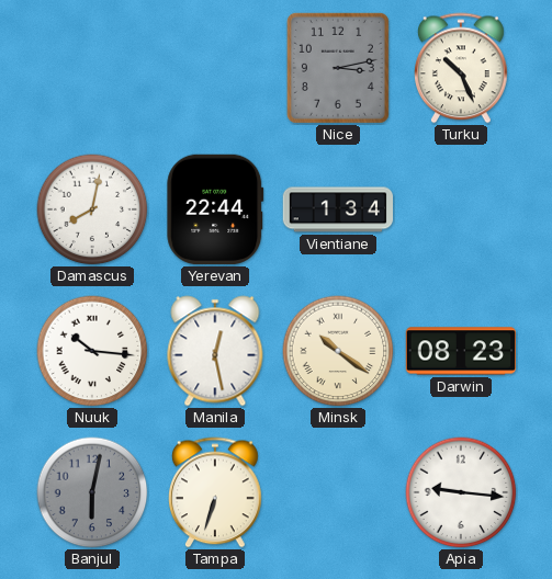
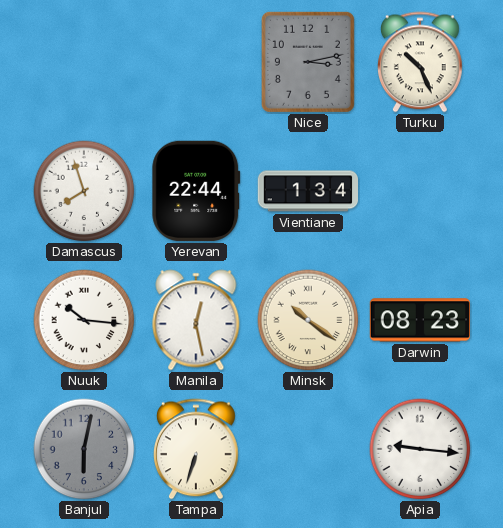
Damascus: 8:02 -> 7:57 (84, 191)
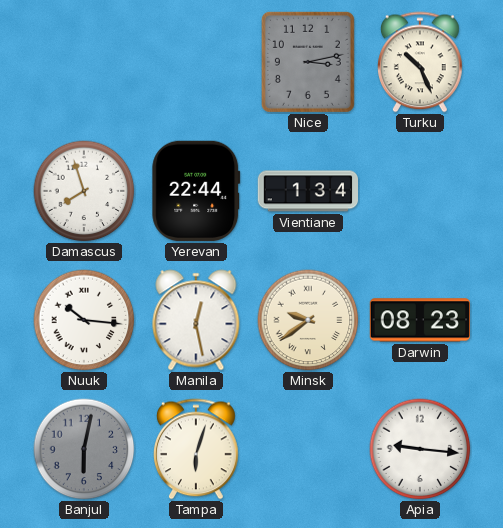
Minsk: 10:21 -> 9:39 (308, 320)
Tampa: 6:33 -> 6:03 (197, 449)
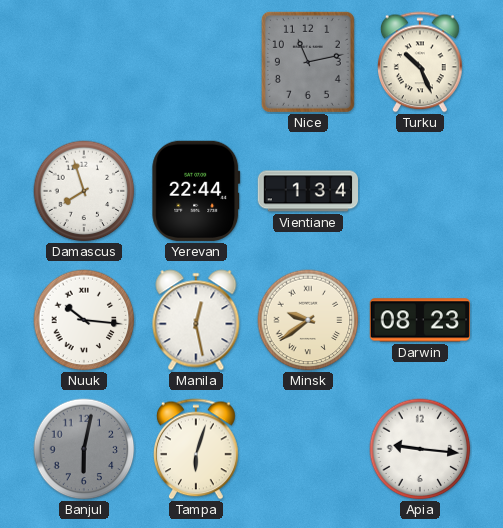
Nice: 3:13 -> 11:13 (308, 62)
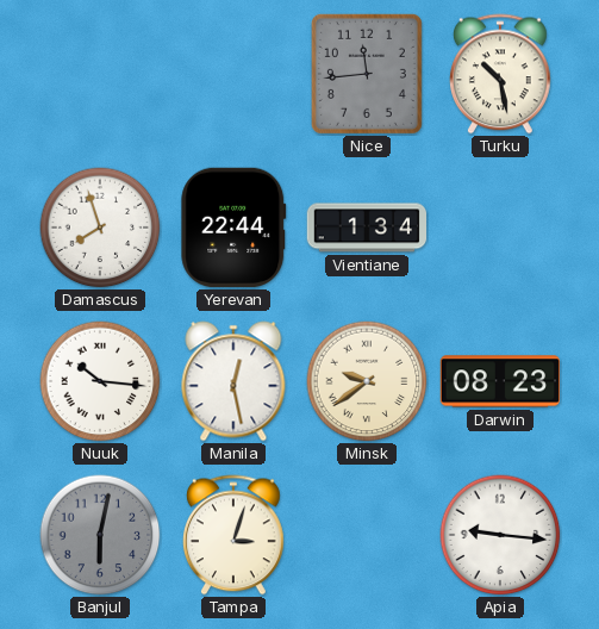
Nice: 11:13 -> 11:44 (367, 74)
Turku: 10:26 -> 10:28 (501, 74)
Tampa: 6:03 -> 3:03 (235, 535)
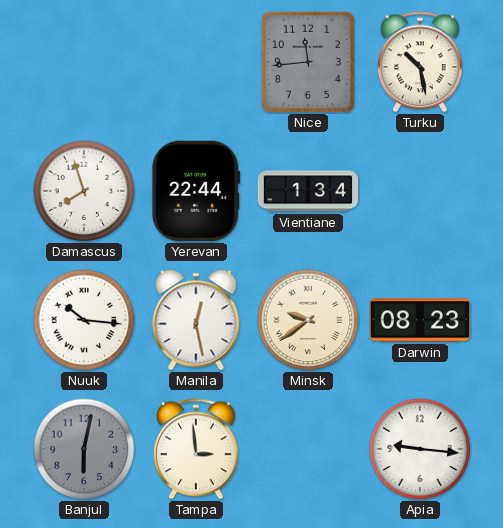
Tampa: 3:03 -> 2:59 (197, 449)
